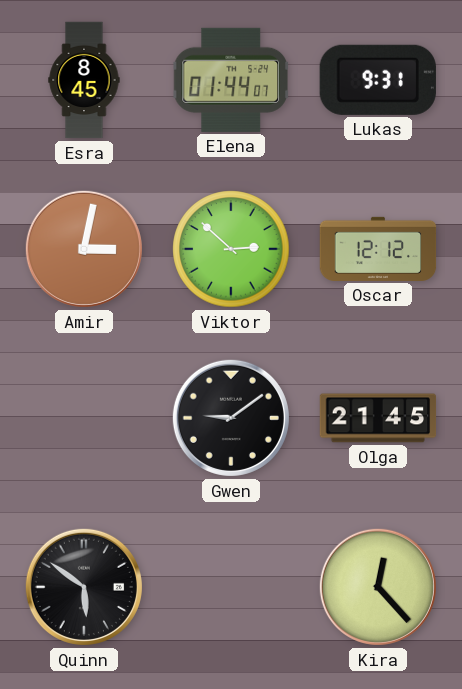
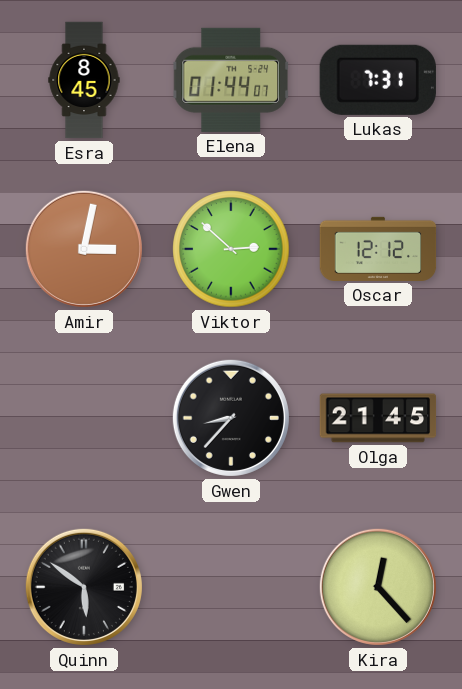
Lukas: 9:31 -> 7:31 (378, 80)
Gwen: 9:09 -> 8:37 (231, 418)
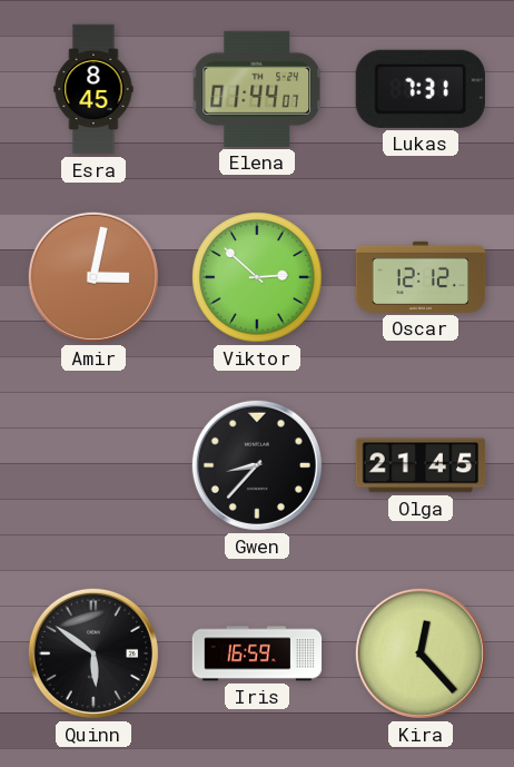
Iris: none -> 16:59 (257, 653)
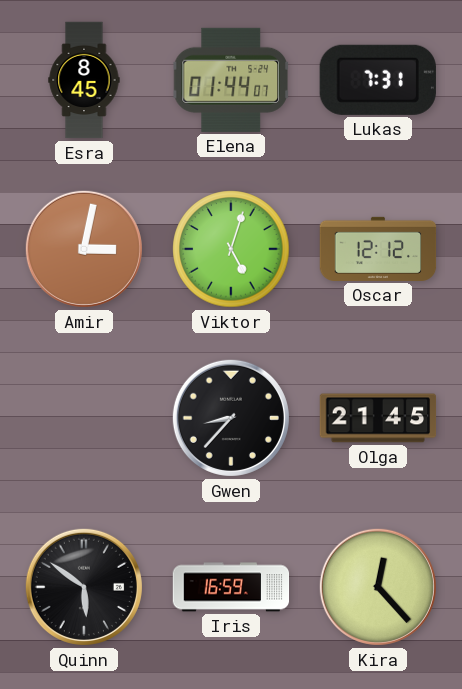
Viktor: 2:52 -> 5:03 (231, 249)
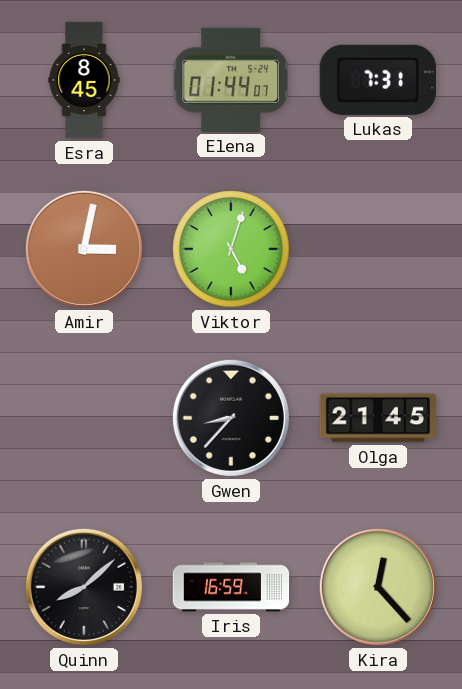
Oscar: 12:12 -> none (378, 249)
Quinn: 5:51 -> 8:08 (84, 587)
